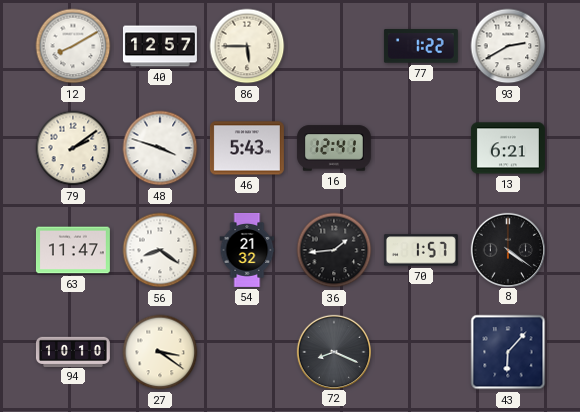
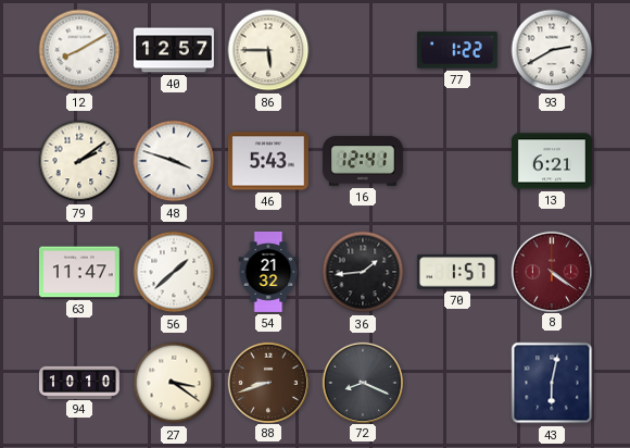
56: 8:21 -> 1:38 (174, 272)
8 dial: black -> burgundy (551, 271)
88: none -> 8:42 (267, 382)
43: 6:07 -> 6:02 (552, 383)
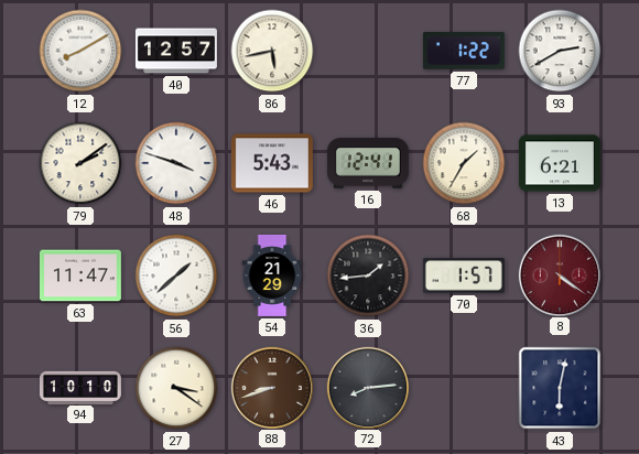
86: 5:45 -> 5:43 (272, 51)
68: none -> 1:35 (464, 163)
54: 21:32 -> 21:29 (272, 275)
72: 8:19 -> 8:14 (367, 387)
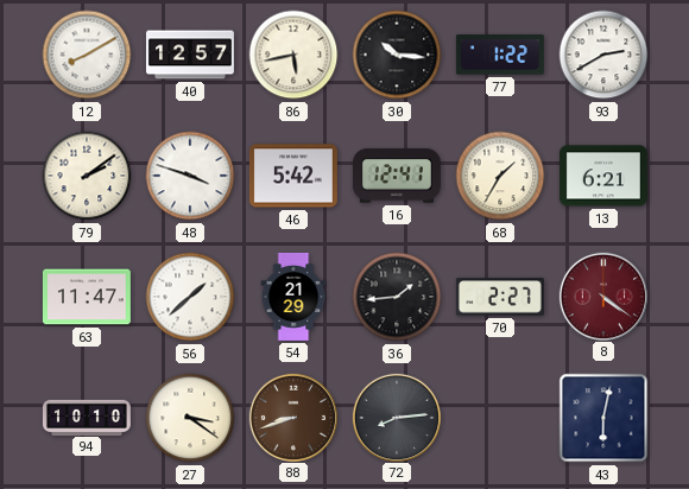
30: none -> 10:16 (397, 55)
46: 5:43 -> 5:42 (293, 176)
70: 1:57 -> 2:27 (500, 297)
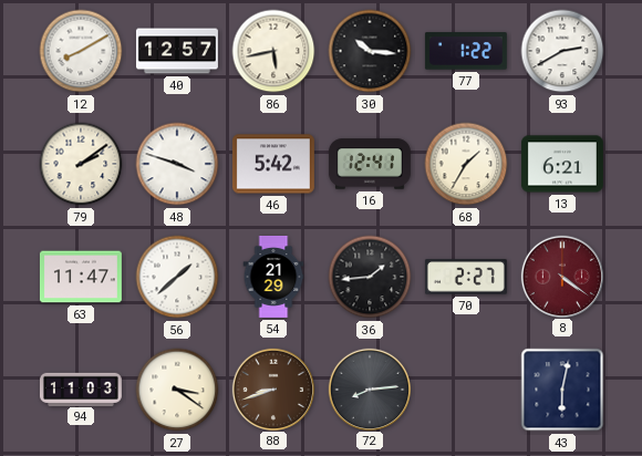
94: 10:10 -> 11:03 (81, 388)
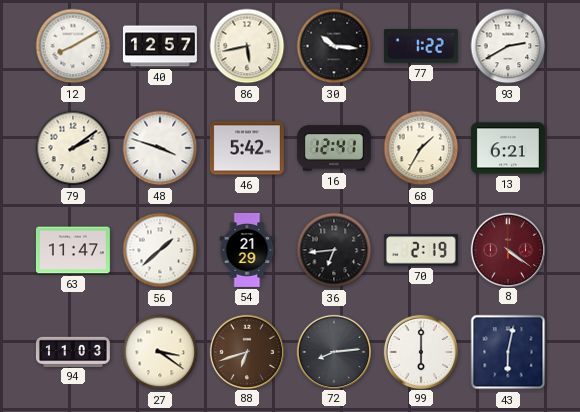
36: 1:44 -> 6:44 (334, 250)
70: 2:27 -> 2:19 (421, 250)
88: 8:42 -> 6:42 (246, 351)
99: none -> 6:00 (420, 351)
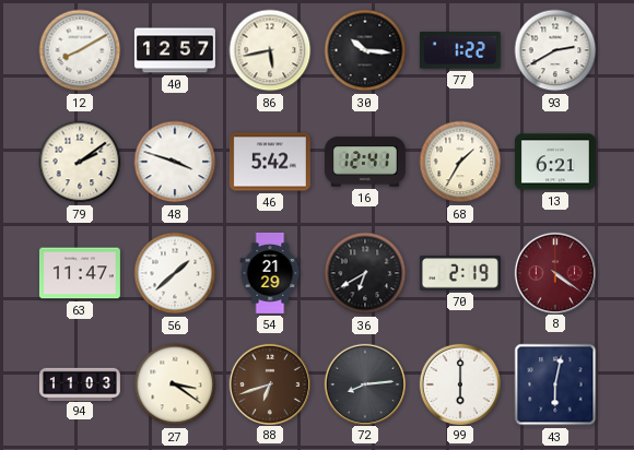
36: 6:44 -> 6:40 (365, 273)
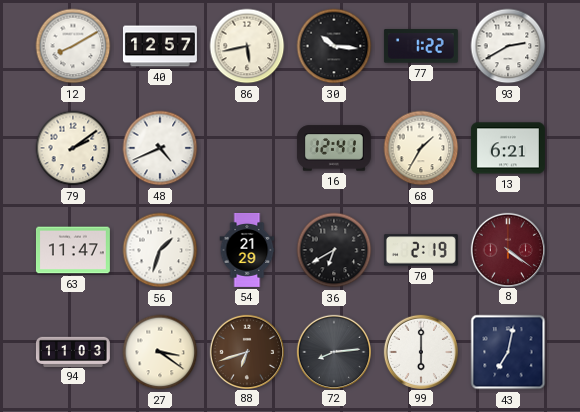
48: 3:48 -> 4:41 (160, 148)
46: 5:42 -> none (270, 162)
56: 1:38 -> 1:33 (160, 250)
43: 6:02 -> 7:02 (508, 352)
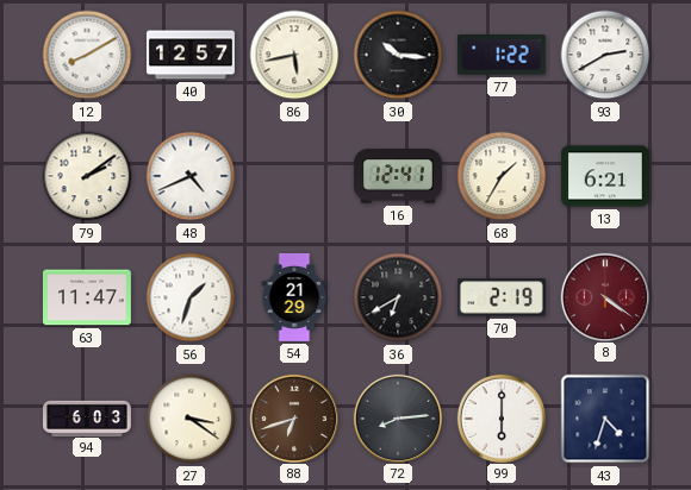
94: 11:03 -> 6:03 (87, 417)
43: 7:02 -> 4:33 (605, 419)
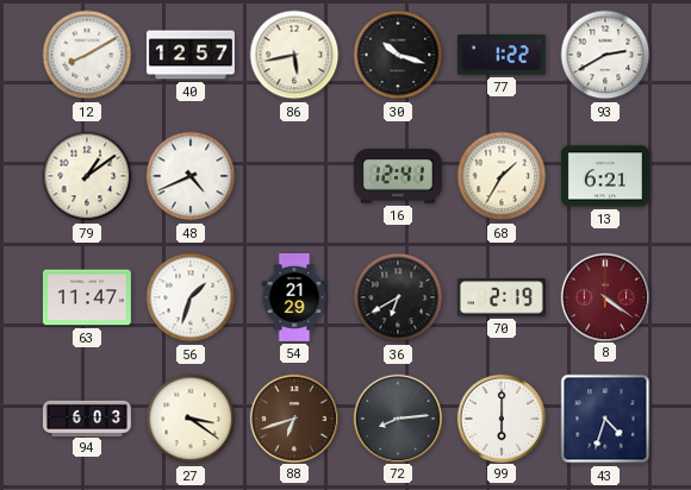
30: 10:16 -> 10:18 (398, 55)
79: 2:09 -> 1:09 (87, 176)
